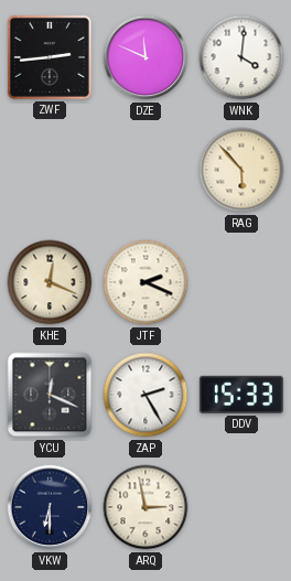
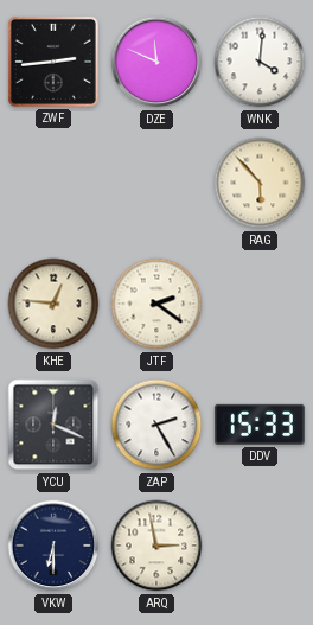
KHE: 12:19 -> 12:46 (53, 304)
JTF: 2:19 -> 2:21 (156, 304)
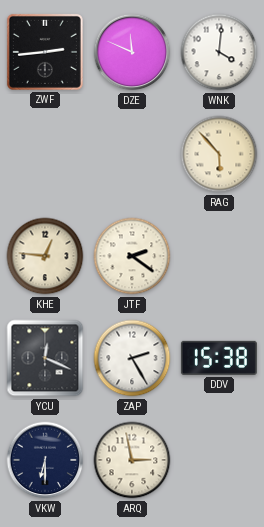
DDV: 15:33 -> 15:38 (219, 358)
